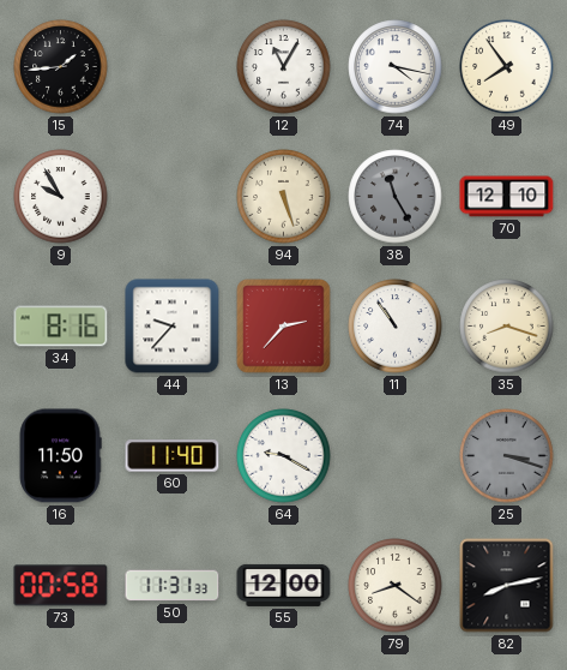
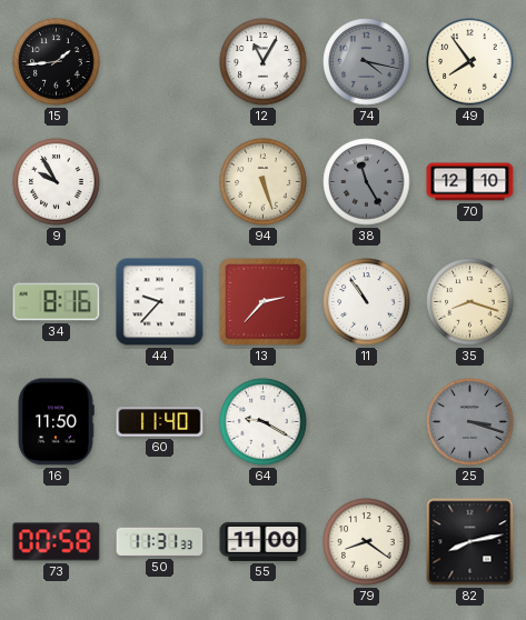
74 dial: white -> grey (367, 62)
55: 12:00 -> 11:00 (264, 541)
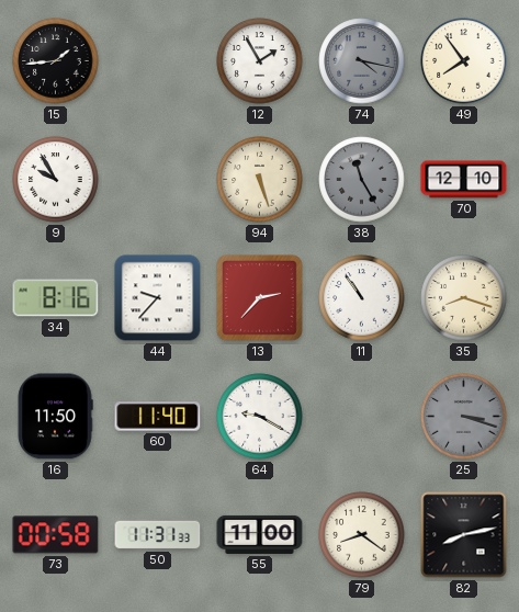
12: 11:05 -> 1:55 (260, 61)
